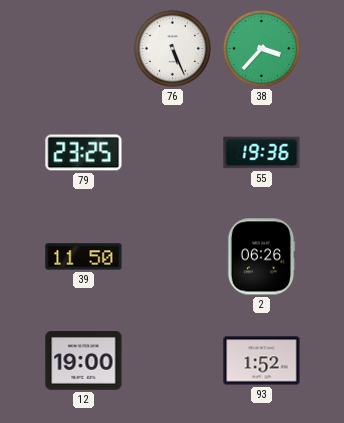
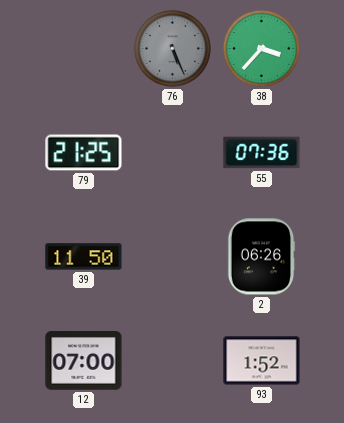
76 dial: white -> grey (172, 48)
79: 23:25 -> 21:25 (84, 153)
55: 19:36 -> 07:36 (262, 153)
12: 19:00 -> 07:00 (84, 361)
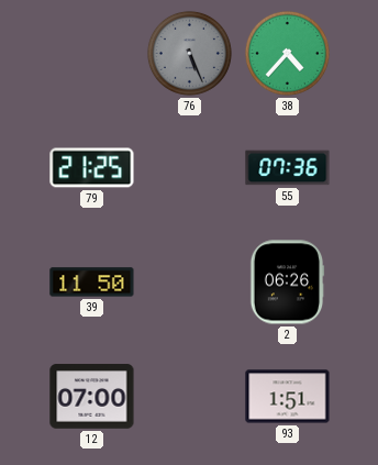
38: 3:37 -> 4:37 (287, 53)
93: 1:52 -> 1:51 (288, 397)
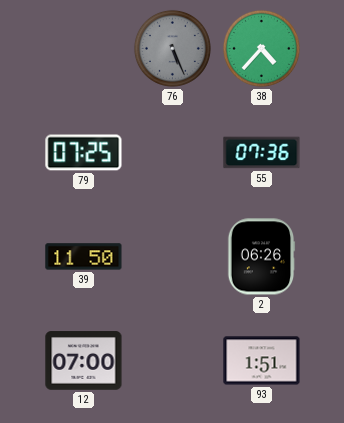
79: 21:25 -> 07:25 (84, 153)
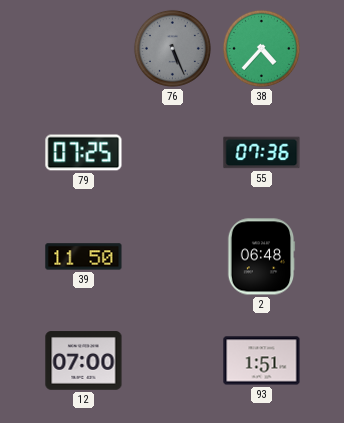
2: 06:26 -> 06:48 (261, 257)
